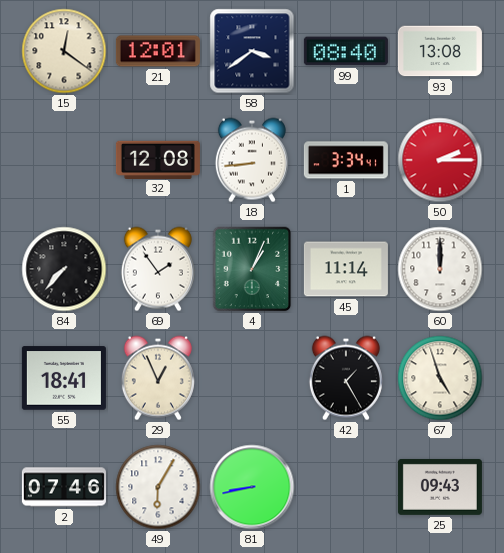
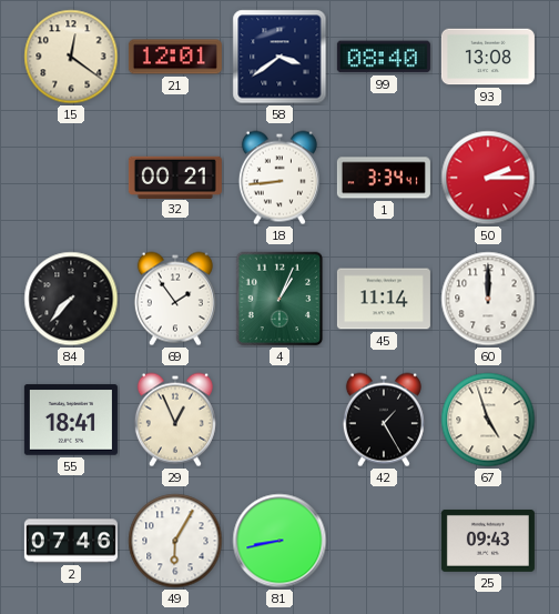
32: 12:08 -> 00:21 (175, 177)
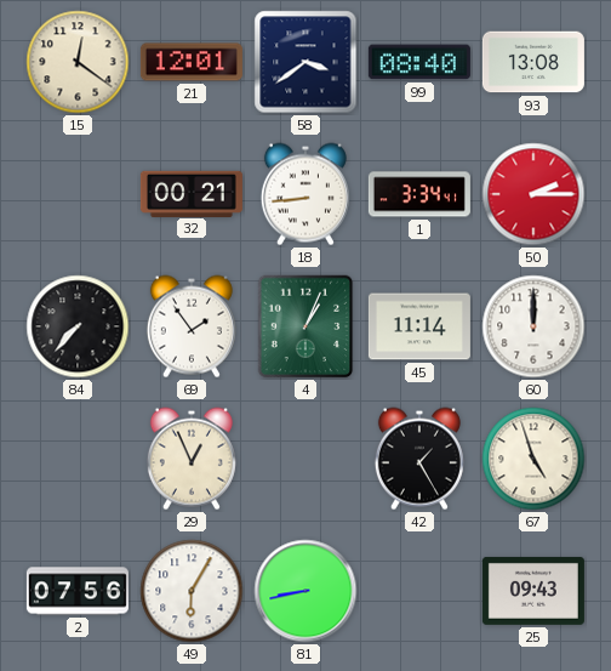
55: 18:41 -> none (71, 420)
2: 07:46 -> 07:56 (78, 591)
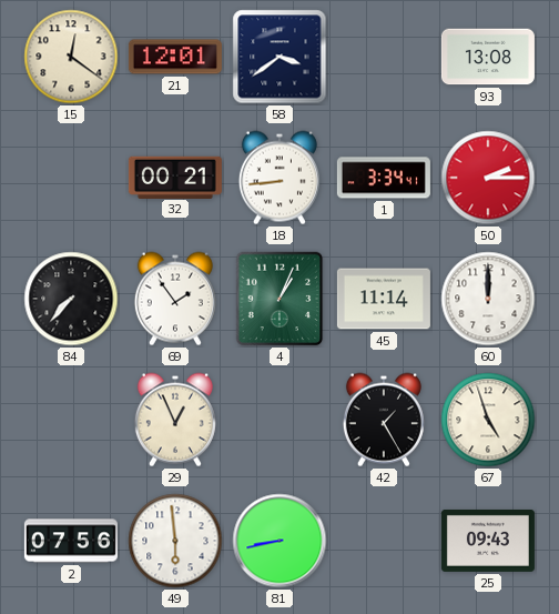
99: 08:40 -> none (419, 62)
49: 6:05 -> 5:59 (175, 541)
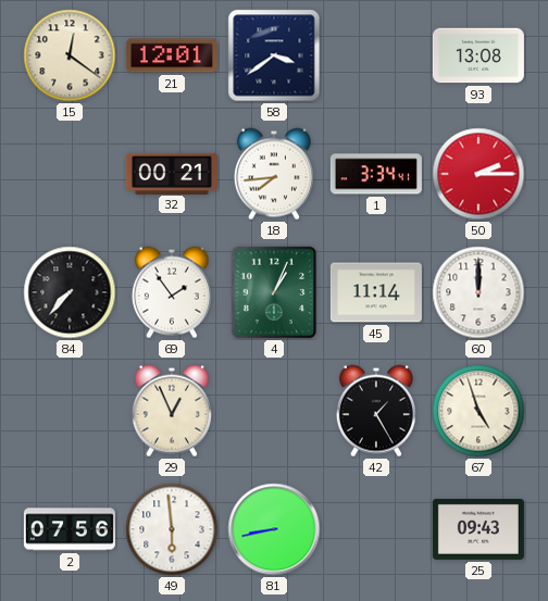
18: 8:44 -> 7:44 (274, 174)
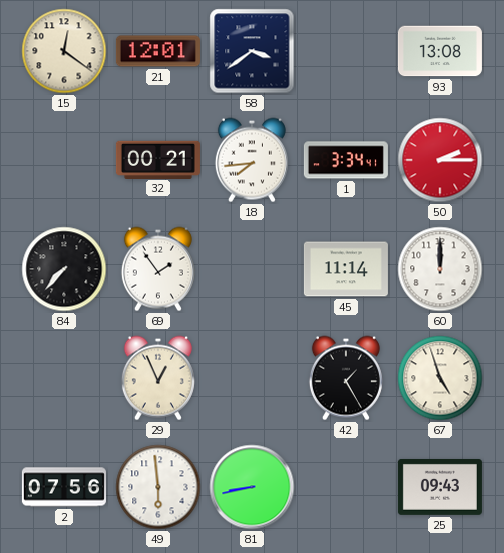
4: 1:04 -> none (274, 292)
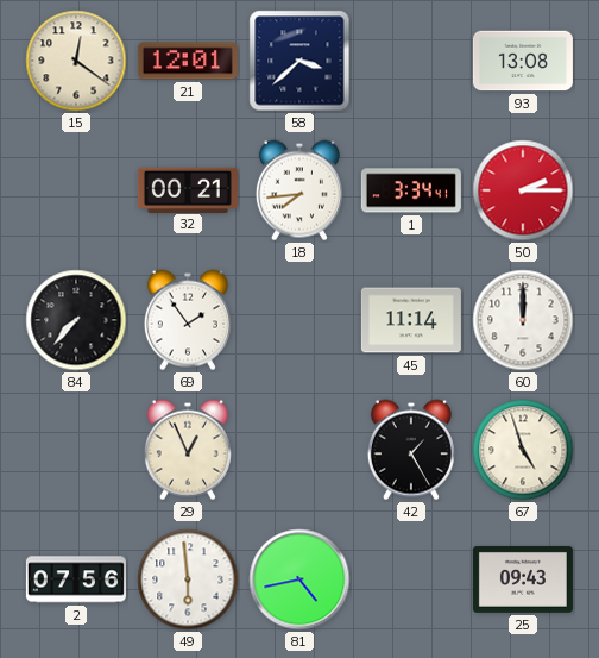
58: 3:39 -> 3:38 (299, 61)
81: 8:43 -> 4:43 (299, 579)
